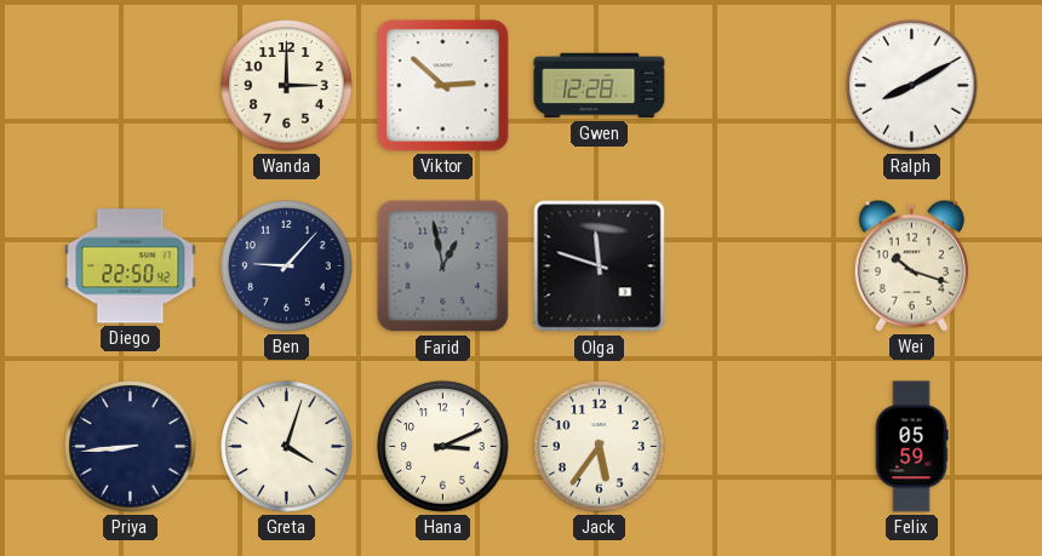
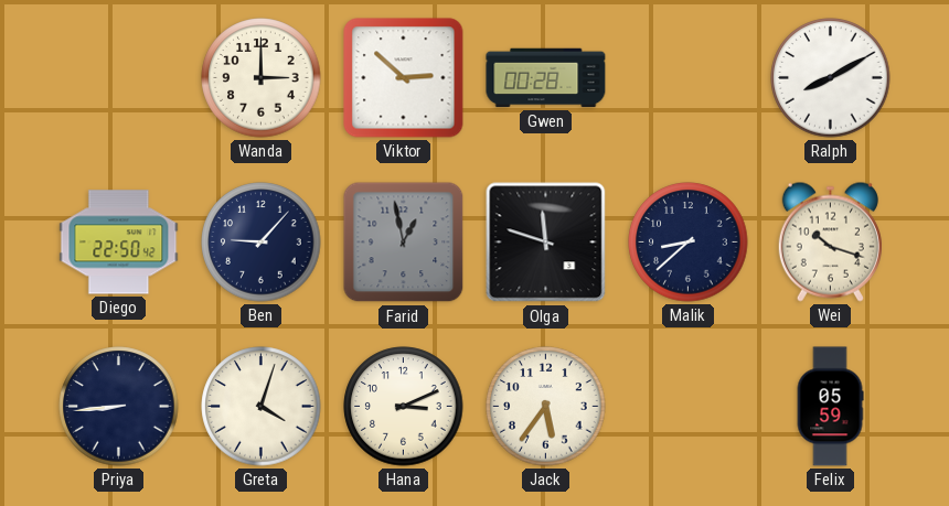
Gwen: 12:28 -> 00:28 (546, 78)
Malik: none -> 8:38 (689, 243)
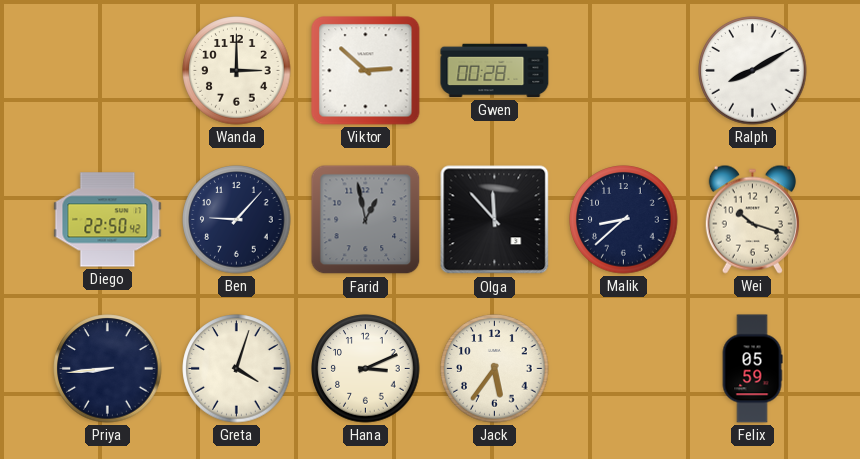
Olga: 11:48 -> 11:53 (495, 220)
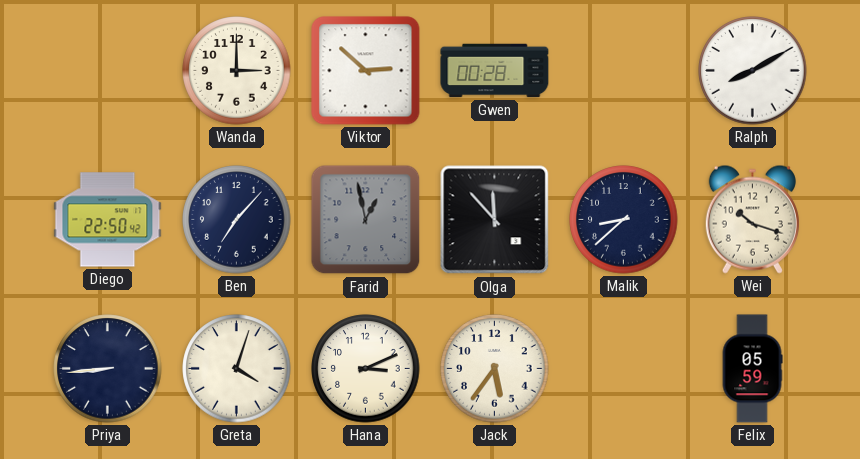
Ben: 9:07 -> 7:07 (237, 220)
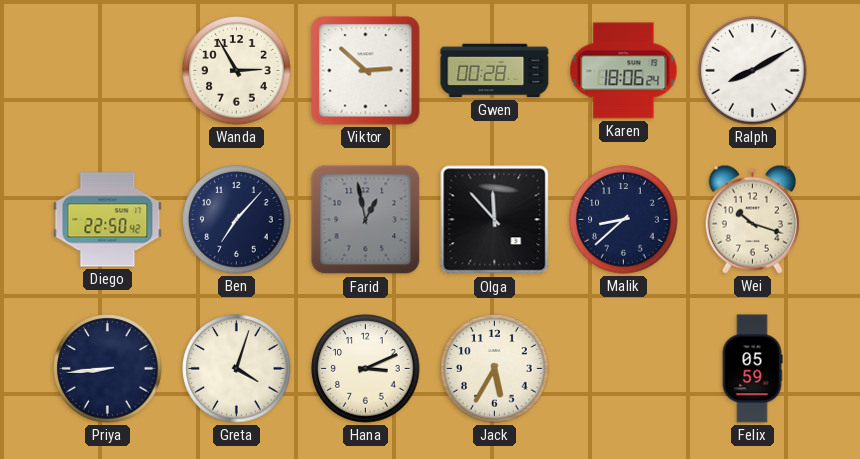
Wanda: 3:00 -> 2:55 (237, 71)
Karen: none -> 18:06 (624, 71)
Jack: 5:36 -> 5:35 (495, 369)
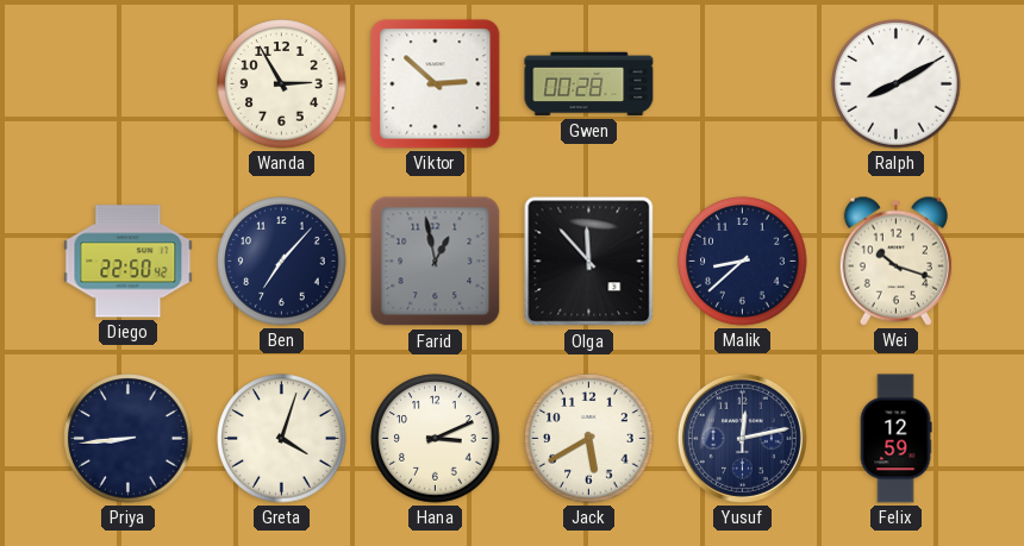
Karen: 18:06 -> none (624, 71)
Jack: 5:35 -> 5:40 (589, 439)
Yusuf: none -> 12:13 (742, 438)
Felix: 05:59 -> 12:59 (895, 439)
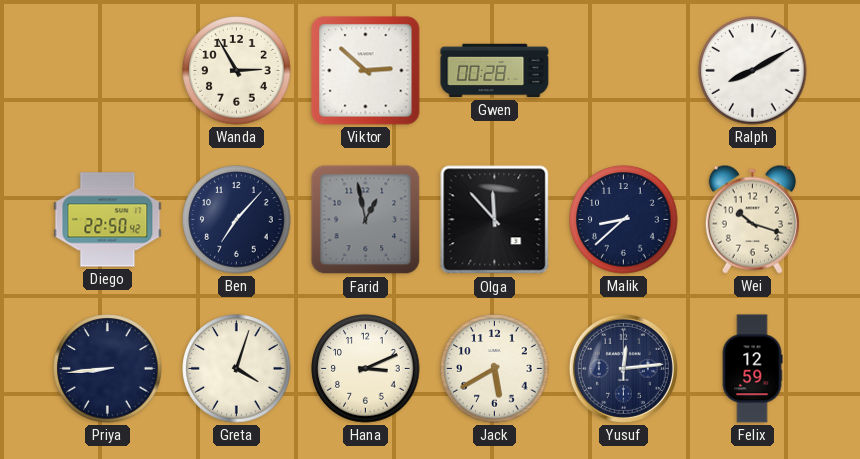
Yusuf: 12:13 -> 12:14 (623, 368)
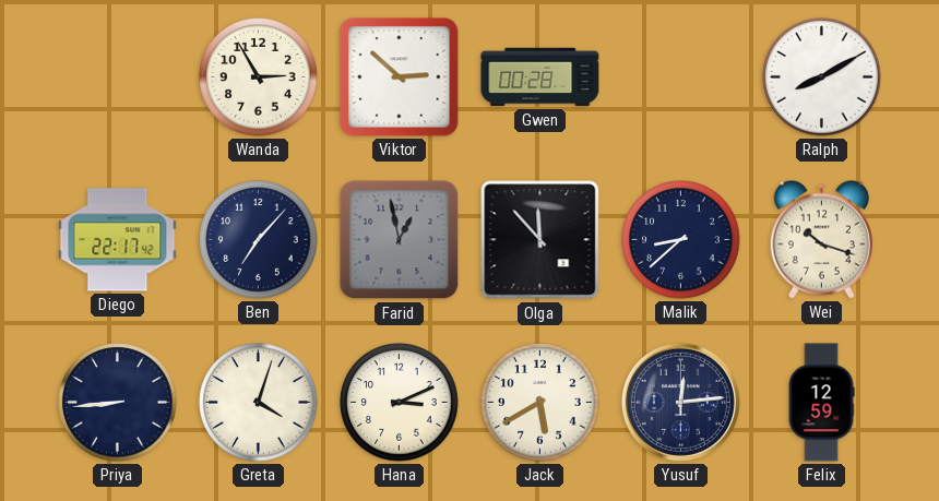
Diego: 22:50 -> 22:17 (118, 240)
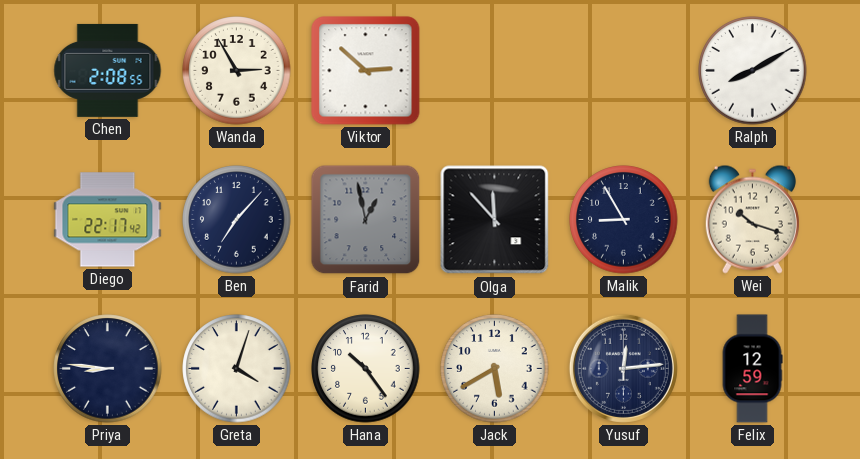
Chen: none -> 2:08 (108, 70)
Gwen: 00:28 -> none (540, 77)
Malik: 8:38 -> 8:55 (624, 220)
Priya: 8:44 -> 8:46 (108, 369)
Hana: 3:11 -> 10:24 (366, 369)
